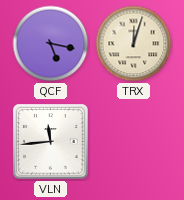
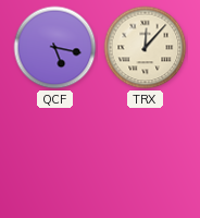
TRX: 12:03 -> 12:07 (146, 48)
VLN: 11:44 -> none (51, 142)
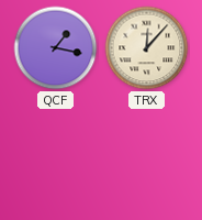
QCF: 5:17 -> 1:17 (56, 48)
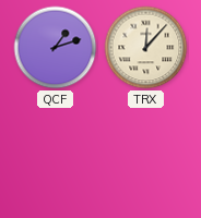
QCF: 1:17 -> 1:12 (56, 48)
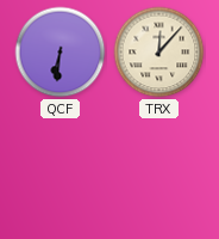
QCF: 1:12 -> 6:31 (61, 53)
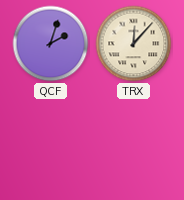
QCF: 6:31 -> 2:03 (51, 44)
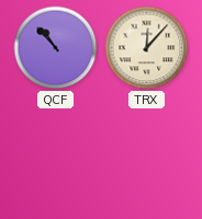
QCF: 2:03 -> 10:53 (56, 48)
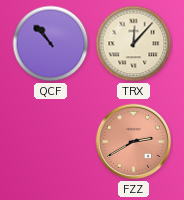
FZZ: none -> 2:40 (134, 142)
